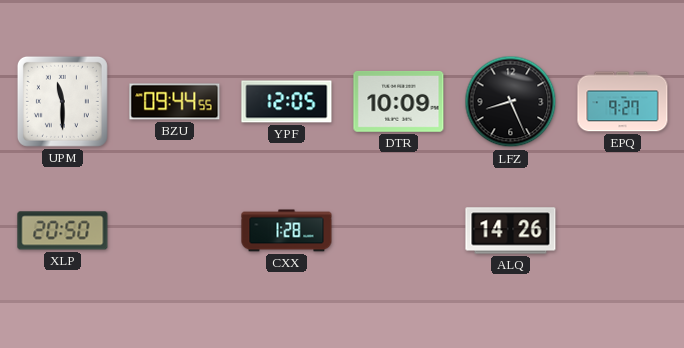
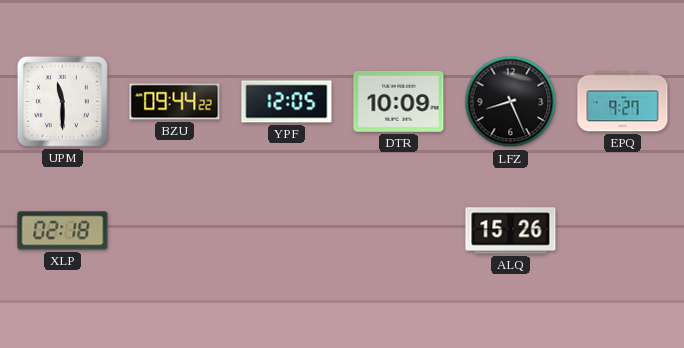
BZU: 09:44:55 -> 09:44:22 (175, 102)
XLP: 20:50 -> 02:18 (63, 231)
CXX: 1:28 -> none (287, 231)
ALQ: 14:26 -> 15:26 (511, 231)
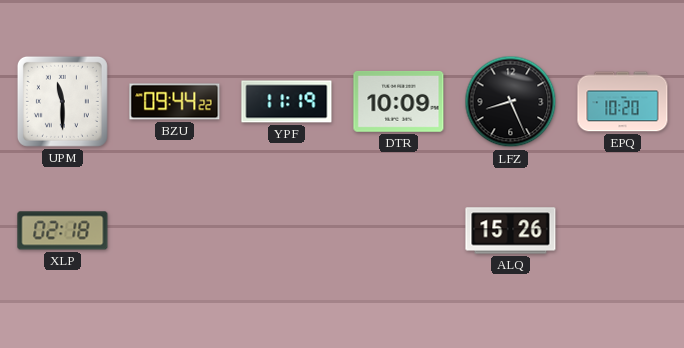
YPF: 12:05 -> 11:19 (287, 102)
EPQ: 9:27 -> 10:20 (623, 102)
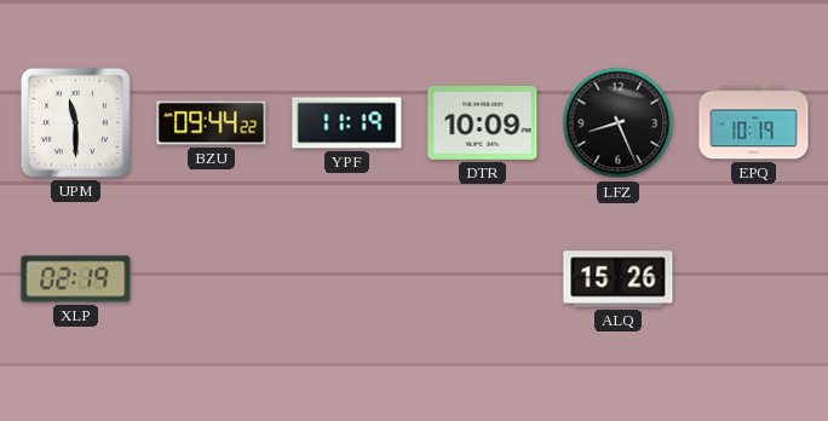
EPQ: 10:20 -> 10:19 (754, 123)
XLP: 02:18 -> 02:19 (76, 279)
